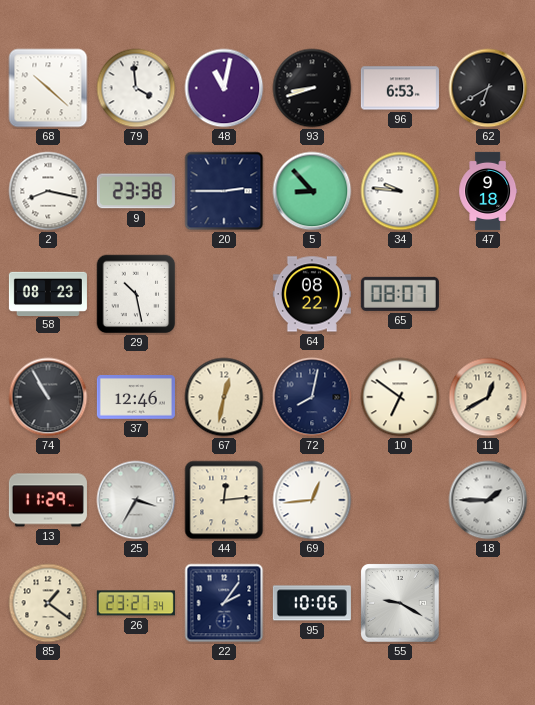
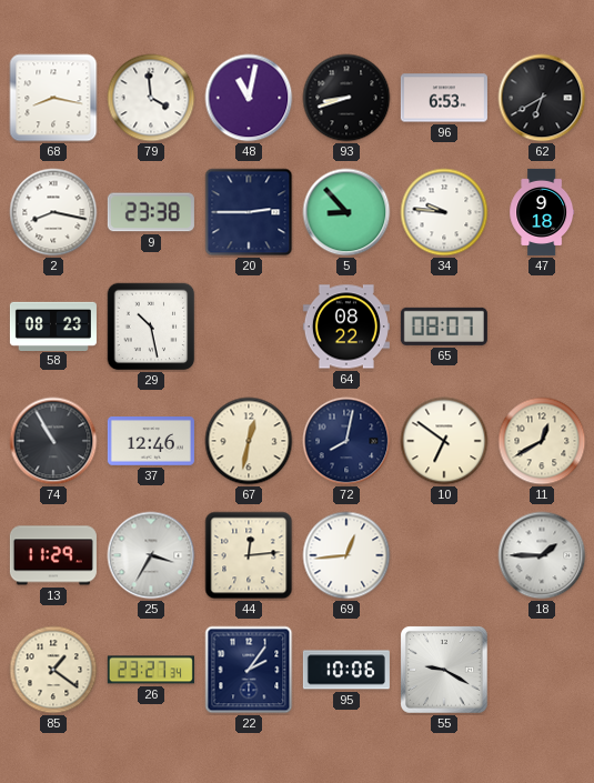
68: 10:22 -> 8:17 (53, 98)
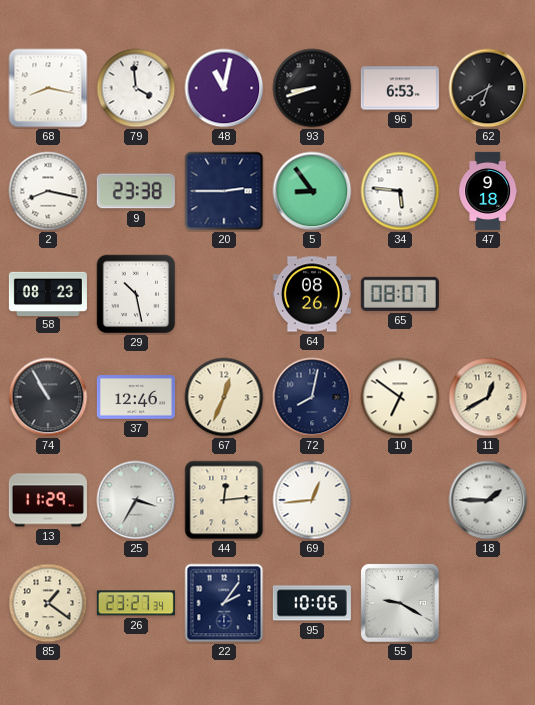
5: 8:53 -> 8:54 (312, 191)
34: 9:46 -> 5:46 (400, 191)
64: 08:22 -> 08:26 (312, 294)
67: 12:32 -> 12:34 (224, 397)
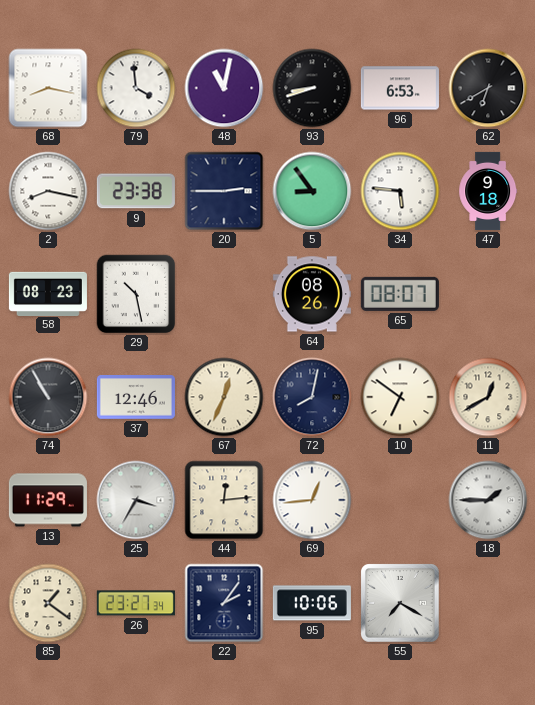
55: 9:20 -> 7:20 (401, 604)
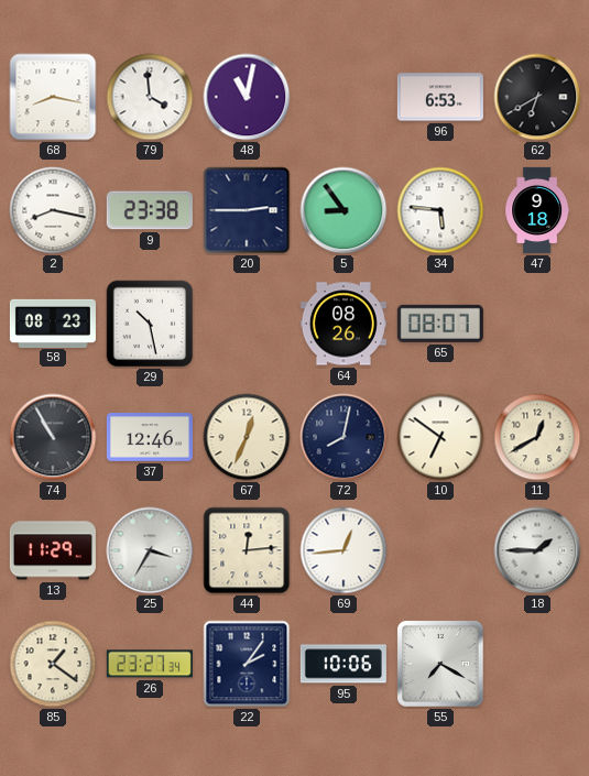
93: 8:42 -> none (312, 88)
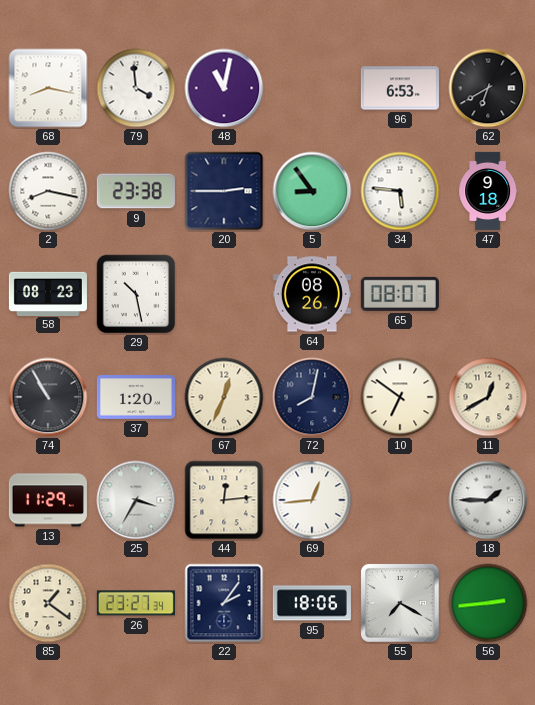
37: 12:46 -> 1:20 (136, 398)
95: 10:06 -> 18:06 (312, 603)
56: none -> 2:44 (488, 603)
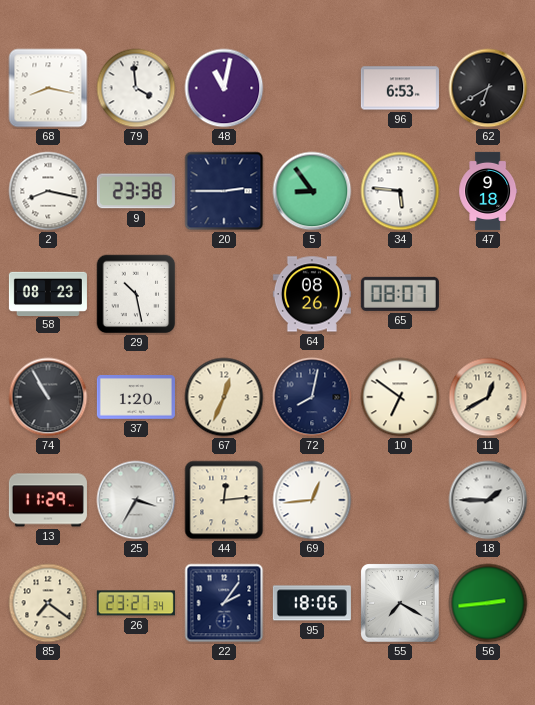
85: 1:21 -> 7:21 (48, 603)
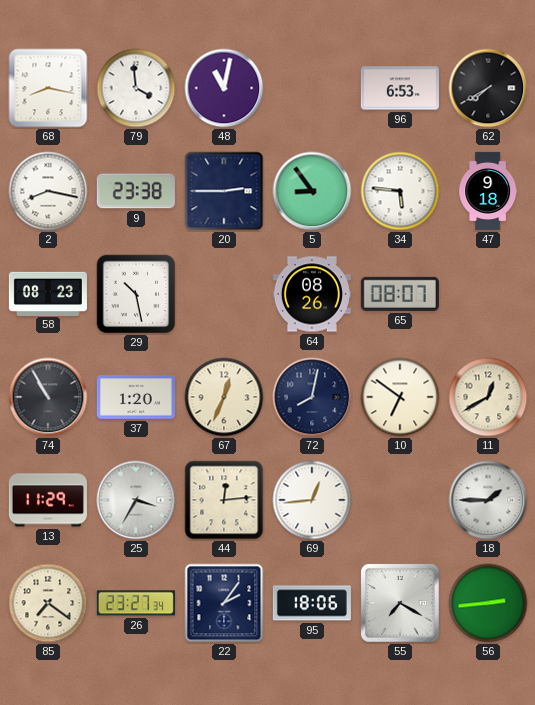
62: 6:40 -> 7:40 (488, 88)
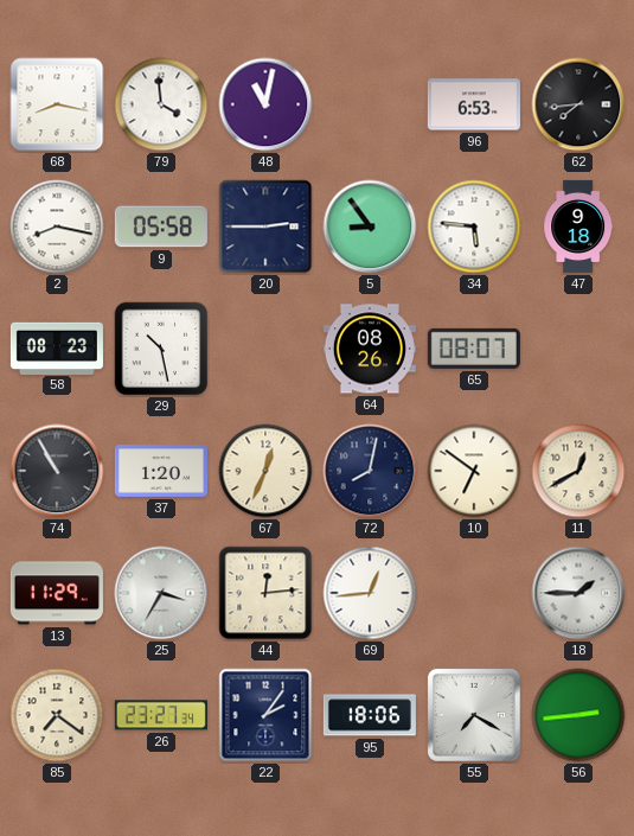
62: 7:40 -> 7:44 (578, 104)
9: 23:38 -> 05:58 (161, 226)
